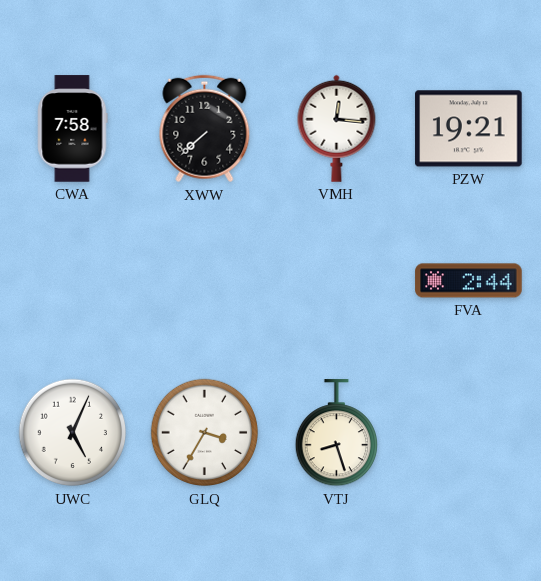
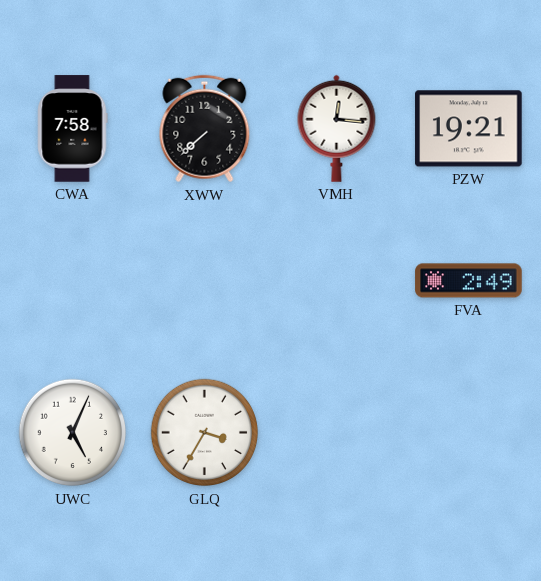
FVA: 2:44 -> 2:49 (469, 281)
VTJ: 8:27 -> none (336, 433)
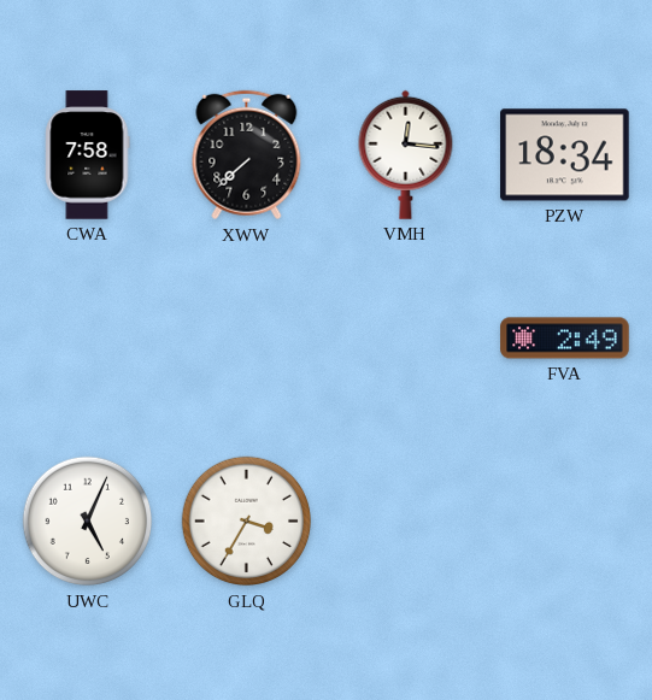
PZW: 19:21 -> 18:34 (565, 155)
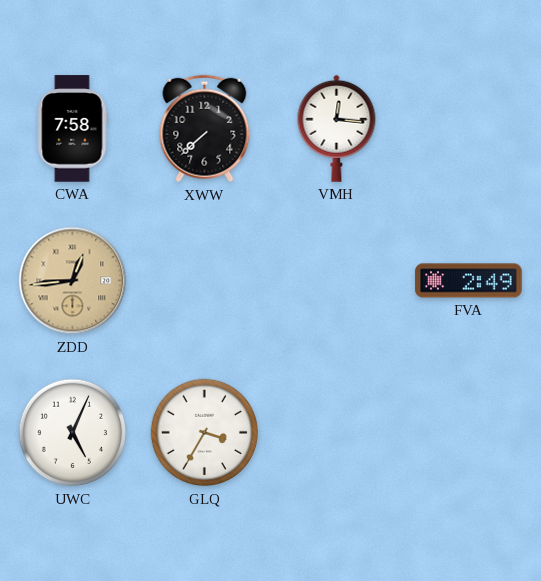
PZW: 18:34 -> none (565, 155)
ZDD: none -> 12:44 (73, 281)
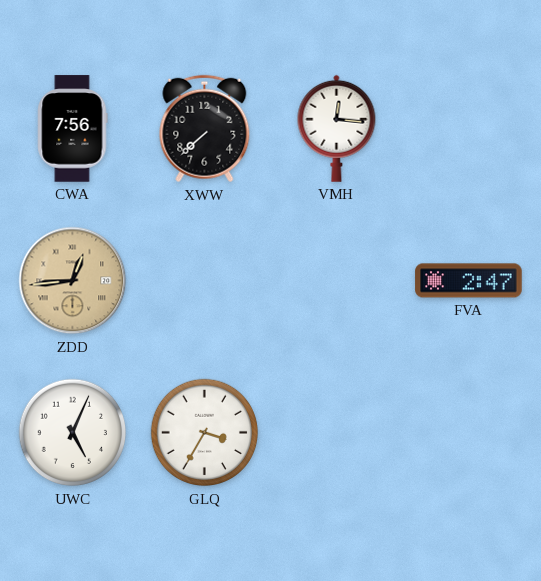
CWA: 7:58 -> 7:56 (73, 129)
FVA: 2:49 -> 2:47 (469, 281)
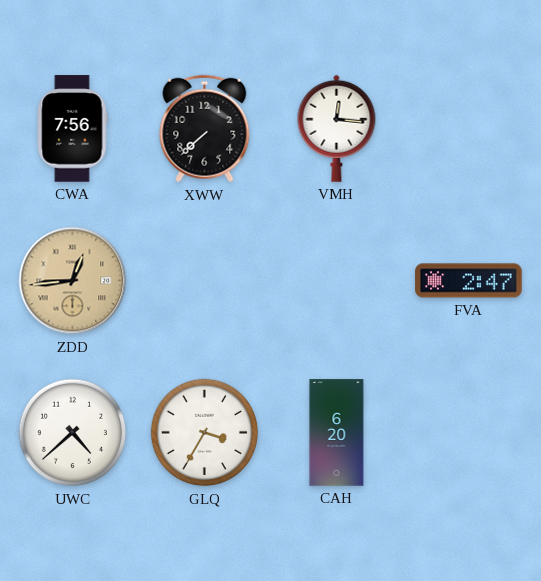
UWC: 5:04 -> 4:38 (73, 433)
CAH: none -> 6:20 (337, 433)
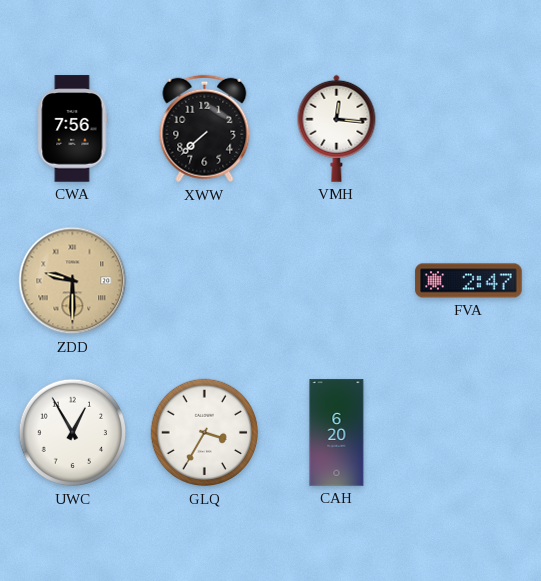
ZDD: 12:44 -> 9:30 (73, 281)
UWC: 4:38 -> 12:55 (73, 433)
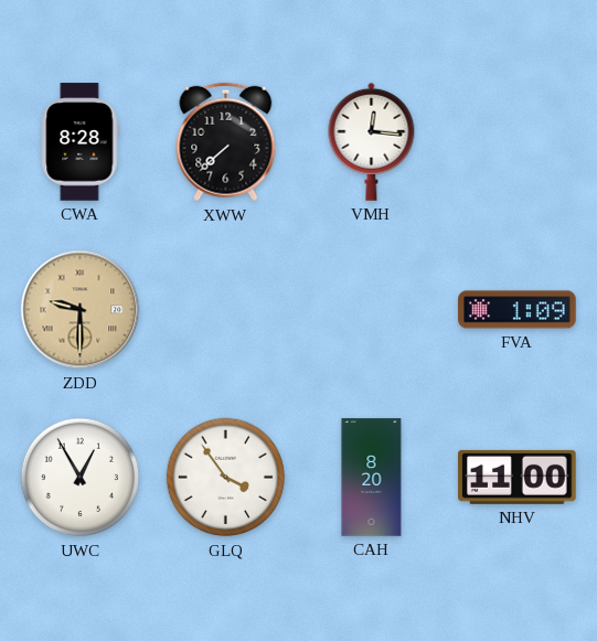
CWA: 7:56 -> 8:28 (81, 142)
FVA: 2:47 -> 1:09 (518, 310)
GLQ: 3:35 -> 3:54 (226, 478)
CAH: 6:20 -> 8:20 (372, 478)
NHV: none -> 11:00 (518, 477)
